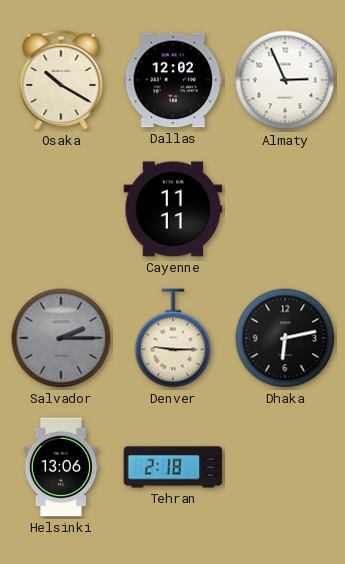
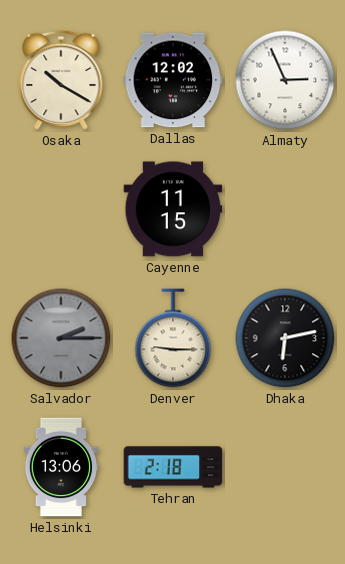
Cayenne: 11:11 -> 11:15 (173, 209)
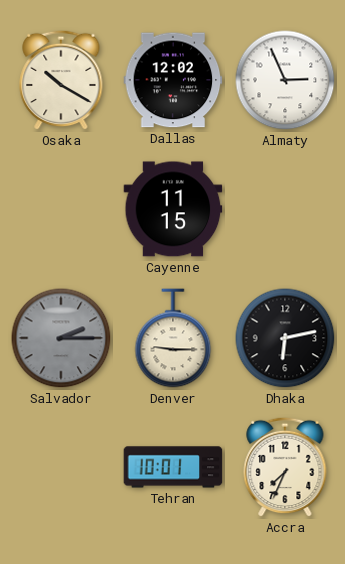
Helsinki: 13:06 -> none (61, 467)
Tehran: 2:18 -> 10:01 (173, 467)
Accra: none -> 7:34 (285, 467)
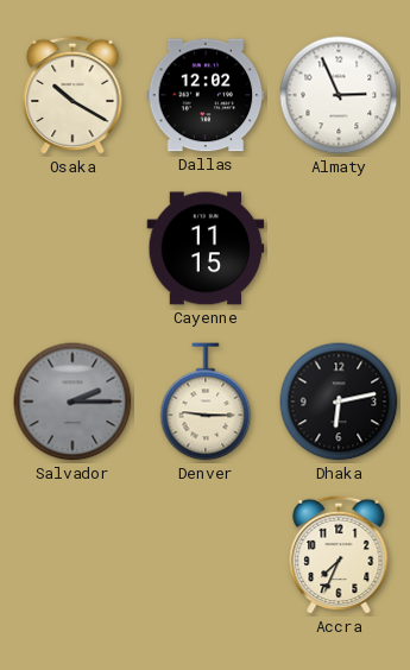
Tehran: 10:01 -> none (173, 467)
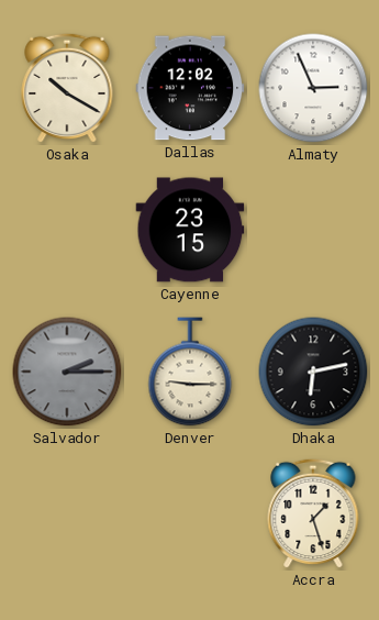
Cayenne: 11:15 -> 23:15 (190, 230)
Accra: 7:34 -> 1:27 (313, 513)
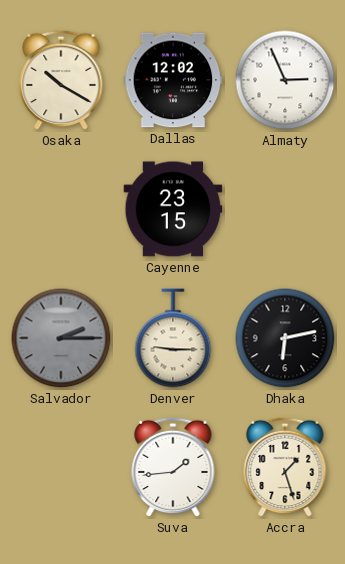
Suva: none -> 1:44 (173, 467)
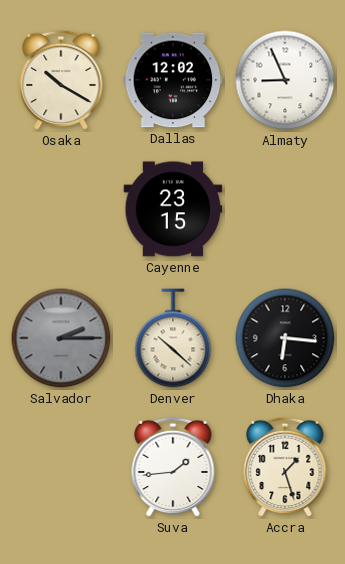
Almaty: 2:56 -> 8:56 (285, 80)
Denver: 9:15 -> 10:22 (173, 338)
Dhaka: 6:13 -> 6:16 (285, 338)
